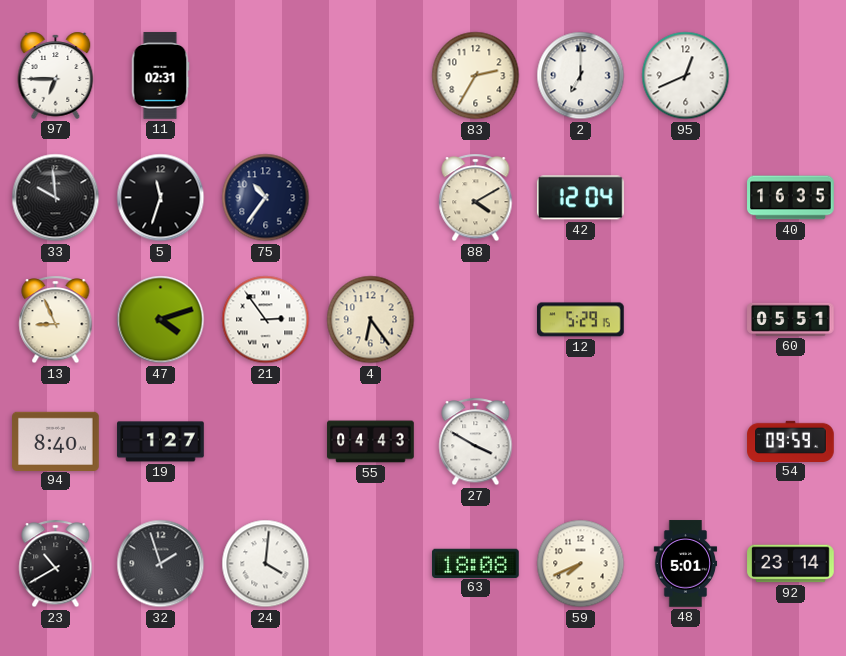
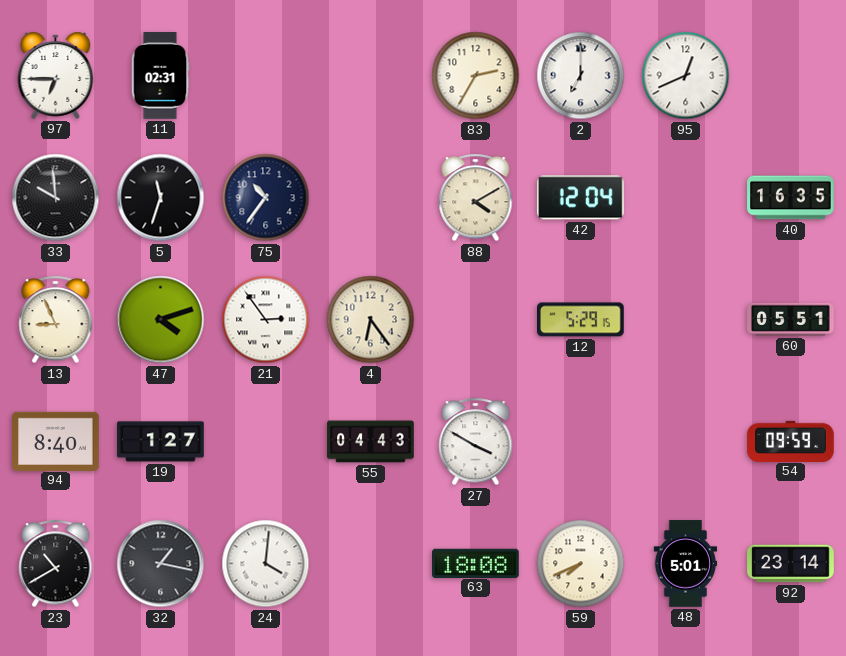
32: 1:57 -> 1:17 (161, 564)
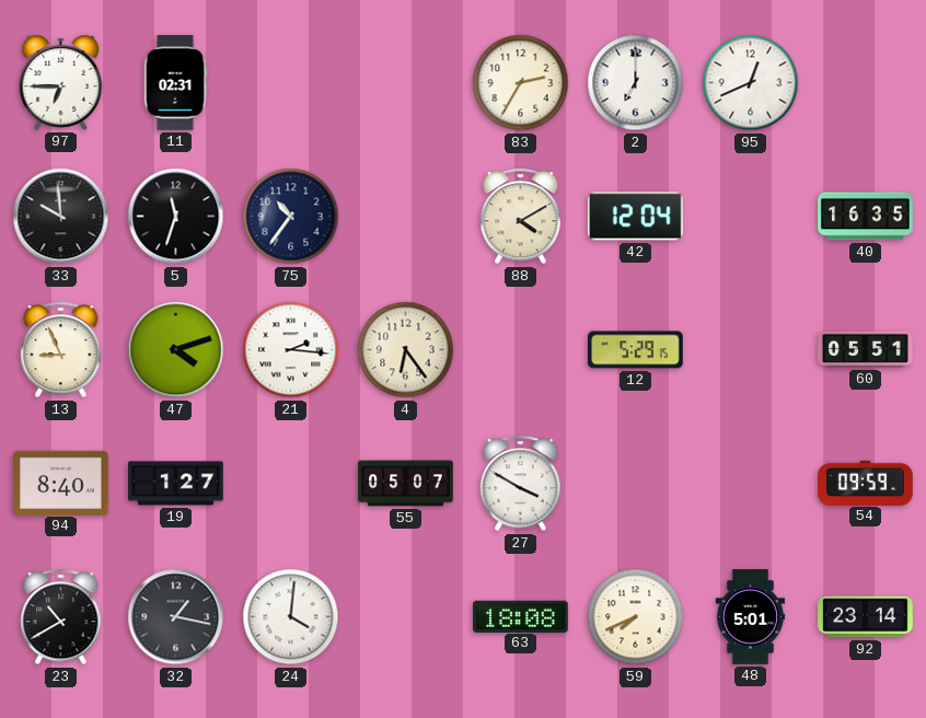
21: 2:54 -> 2:16 (291, 350)
55: 04:43 -> 05:07 (406, 484)
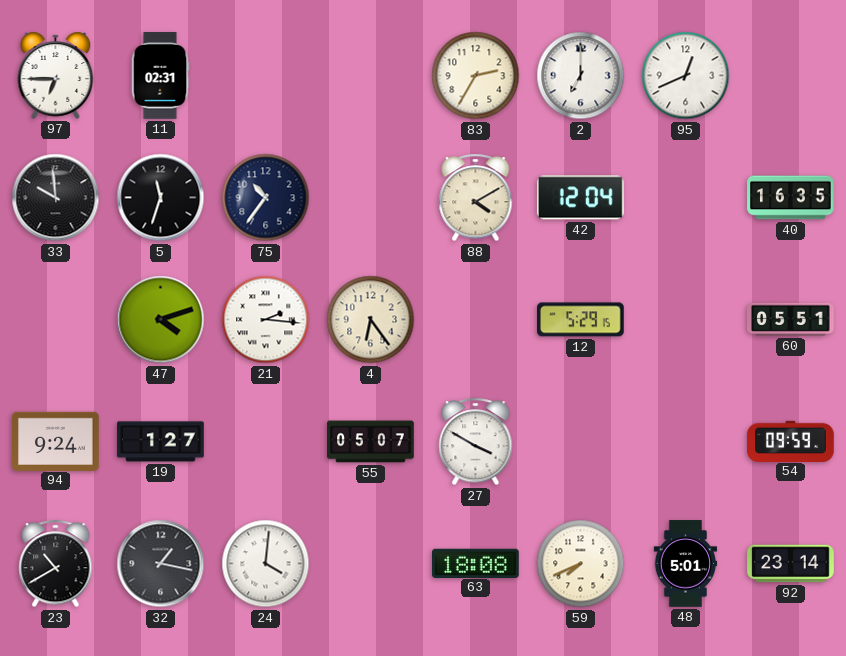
13: 8:56 -> none (61, 350)
94: 8:40 -> 9:24 (56, 441)
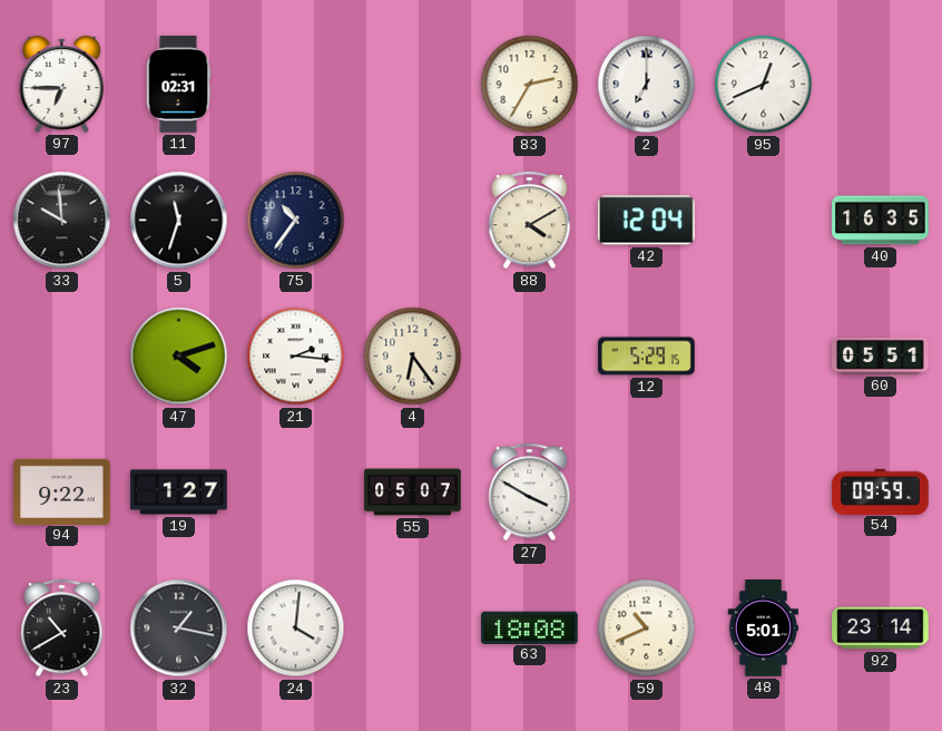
94: 9:24 -> 9:22 (62, 491)
59: 7:41 -> 10:41 (647, 628)
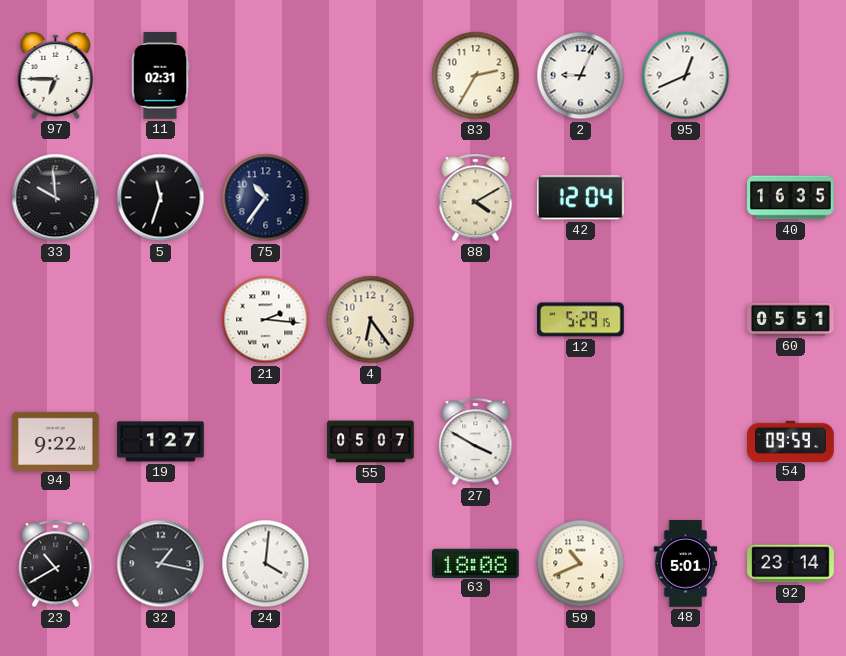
2: 7:00 -> 9:04 (581, 76)
47: 4:12 -> none (179, 357)
